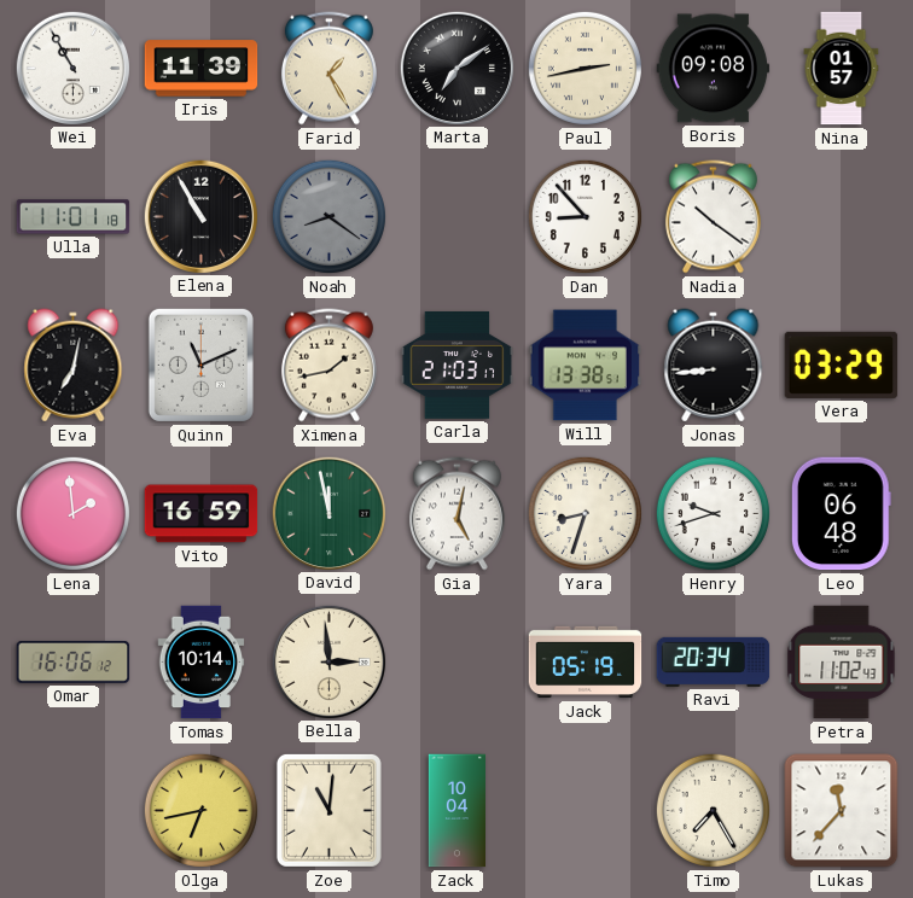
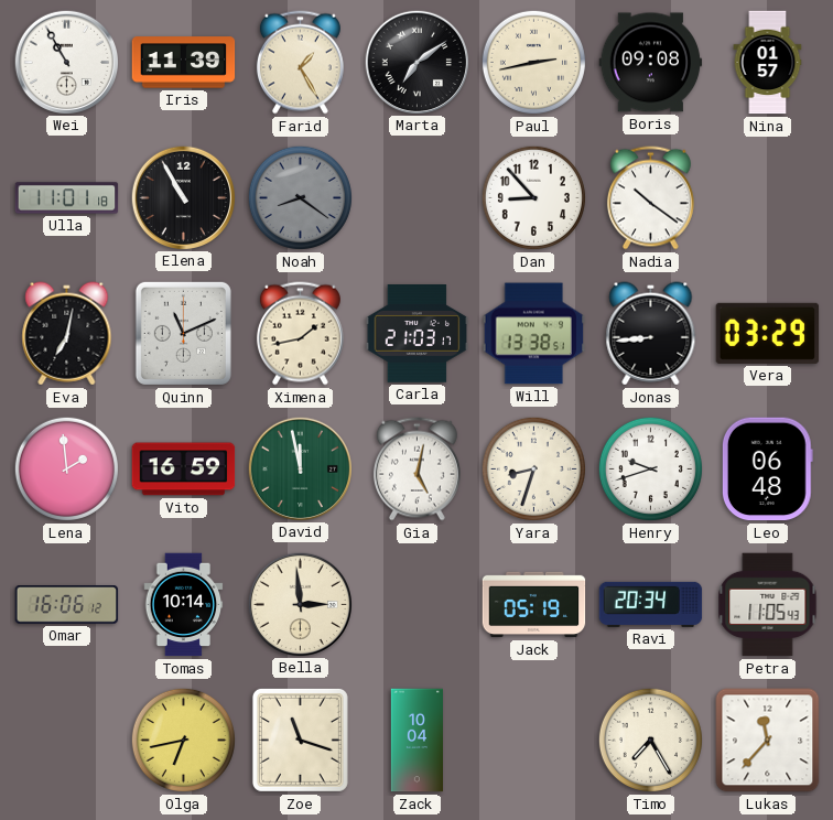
Petra: 11:02 -> 11:05 (768, 605)
Zoe: 11:01 -> 11:18 (300, 740)
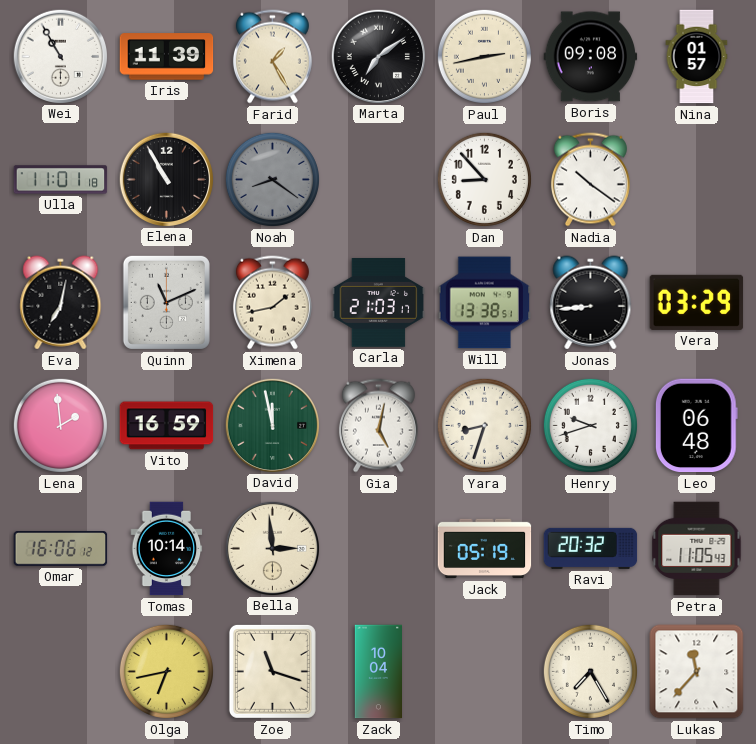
Ravi: 20:34 -> 20:32 (591, 548)
